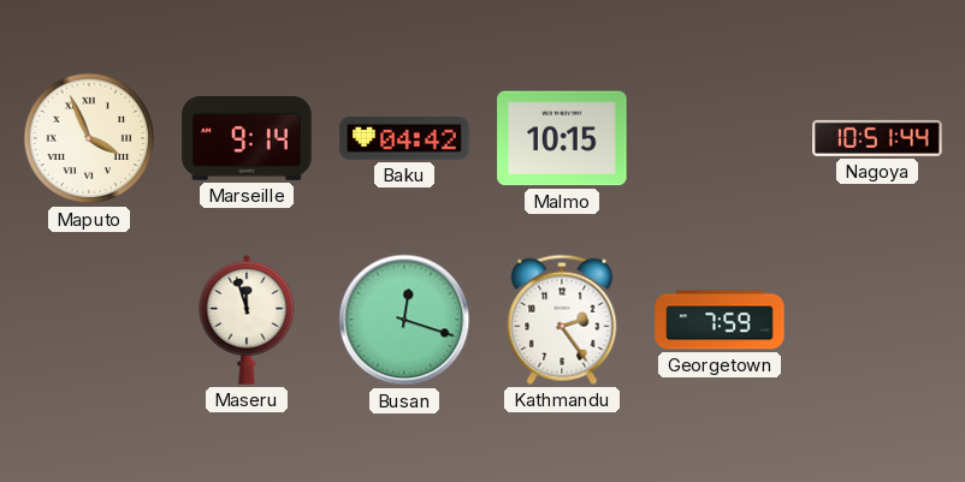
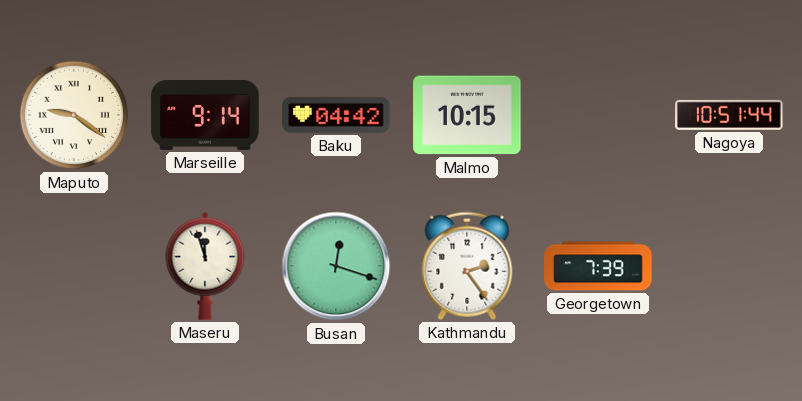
Maputo: 3:56 -> 9:21 (74, 115)
Georgetown: 7:59 -> 7:39 (598, 266)
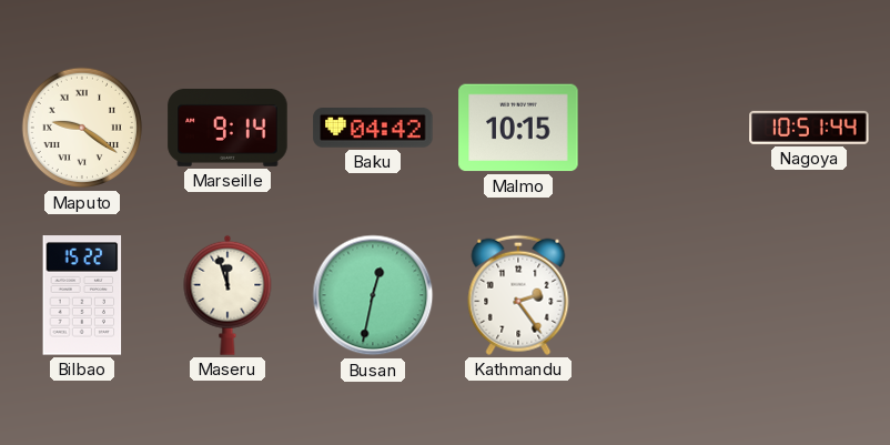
Bilbao: none -> 15:22 (82, 295)
Busan: 12:18 -> 12:32 (373, 295)
Georgetown: 7:39 -> none (598, 266)
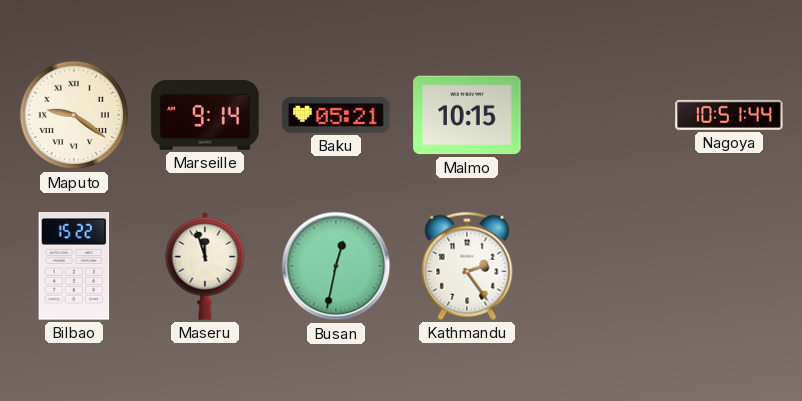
Baku: 04:42 -> 05:21 (336, 116)
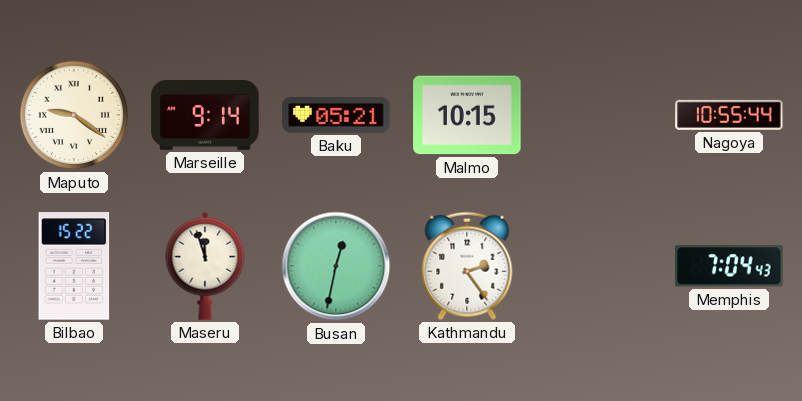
Nagoya: 10:51 -> 10:55 (729, 115)
Memphis: none -> 7:04 (729, 266)
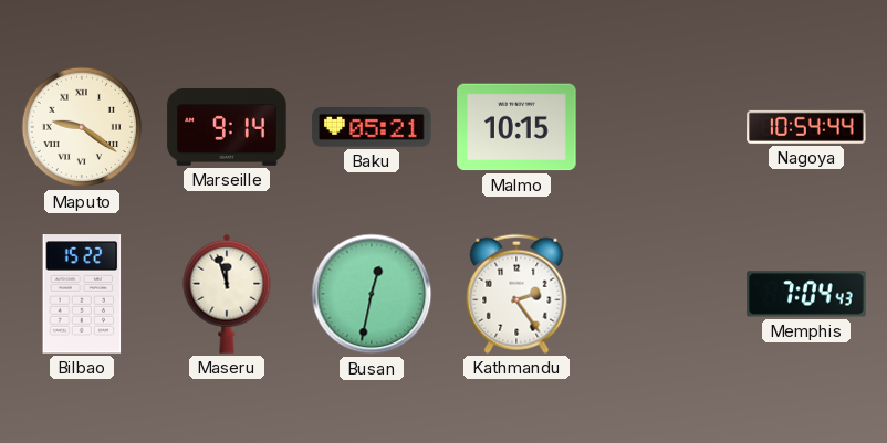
Nagoya: 10:55 -> 10:54 (806, 127)
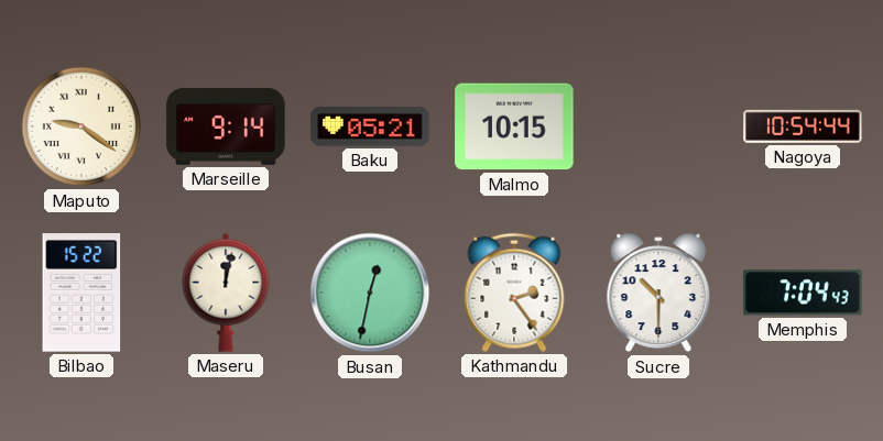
Maseru: 11:57 -> 12:02 (226, 293)
Sucre: none -> 10:30 (658, 293)
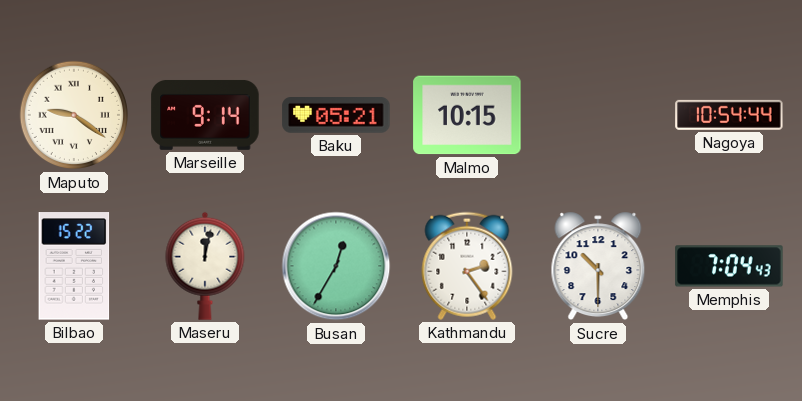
Busan: 12:32 -> 12:35 (336, 266)
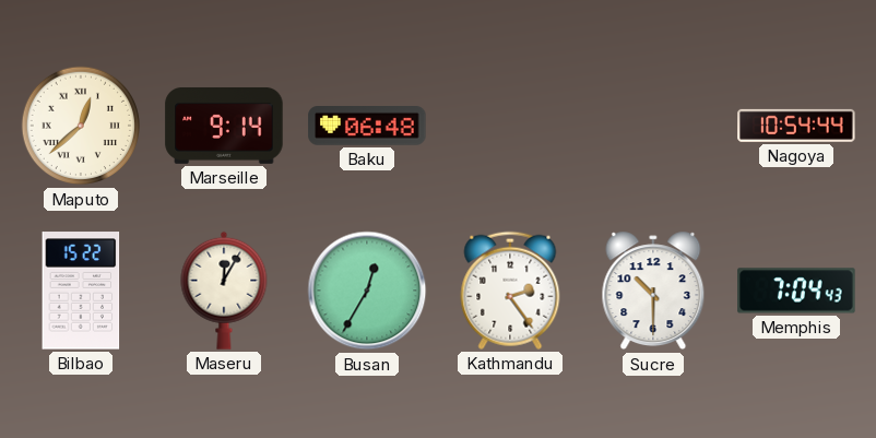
Maputo: 9:21 -> 12:38 (81, 126)
Baku: 05:21 -> 06:48 (367, 127)
Malmo: 10:15 -> none (467, 115)
Maseru: 12:02 -> 12:05 (224, 291)
